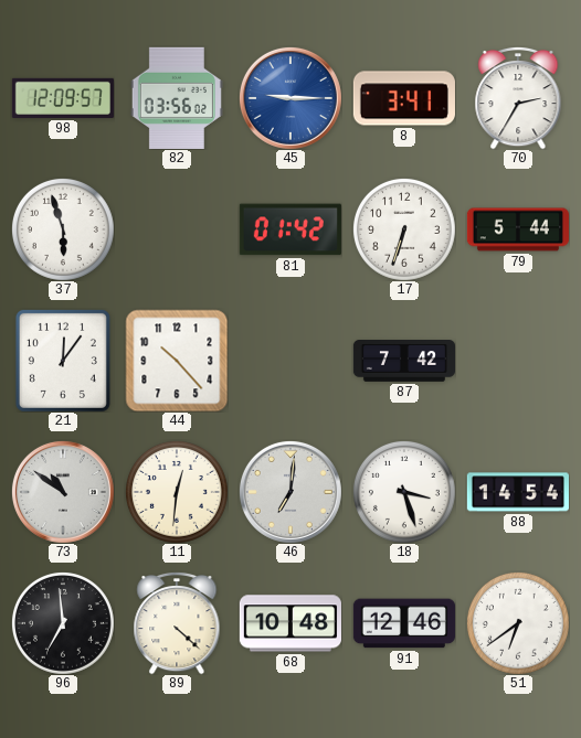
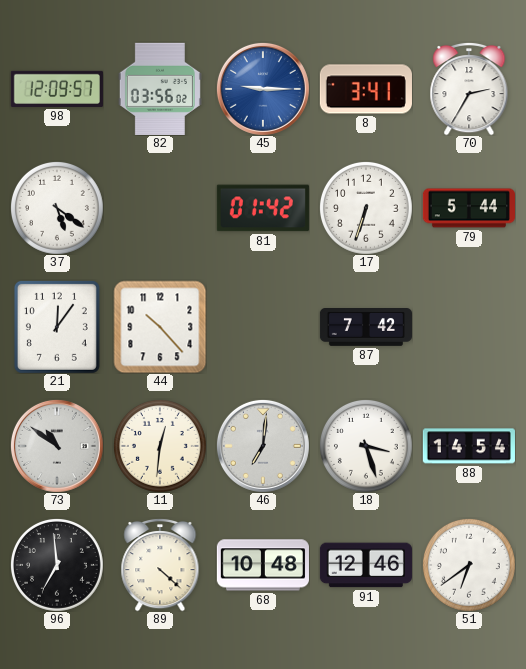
37: 5:57 -> 5:21 (57, 208)
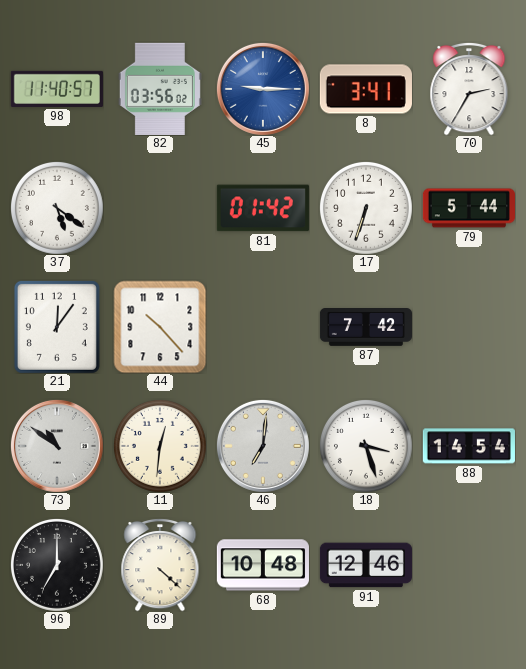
98: 12:09 -> 11:40 (57, 89)
96: 6:59 -> 7:00 (57, 565)
51: 6:39 -> none (469, 565)
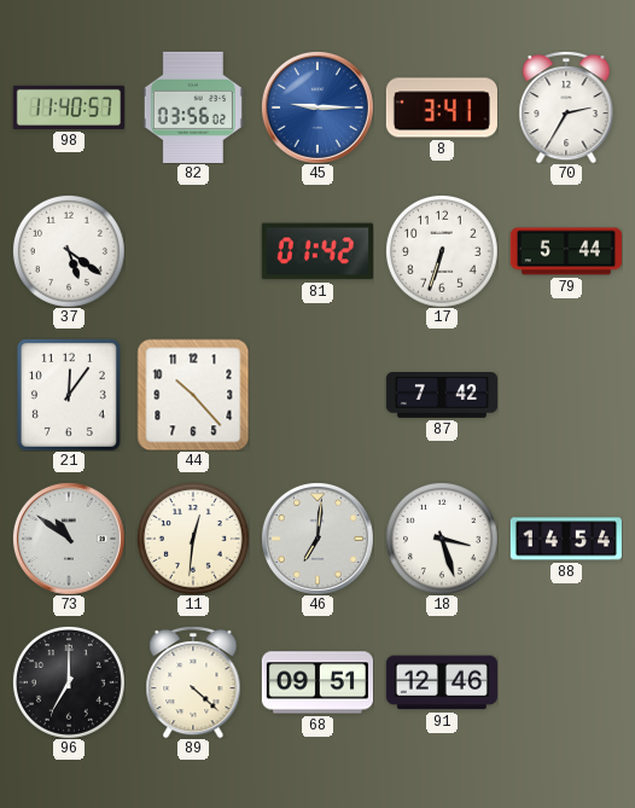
68: 10:48 -> 09:51 (317, 682)
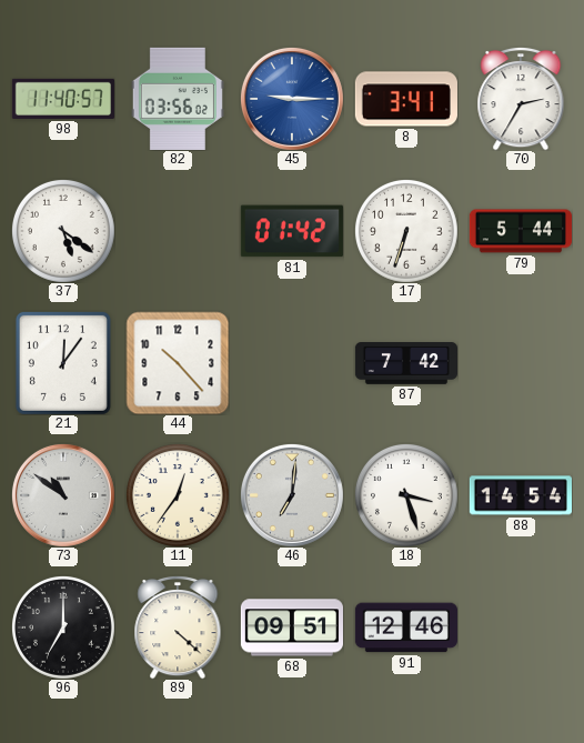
11: 12:31 -> 12:36 (178, 495)
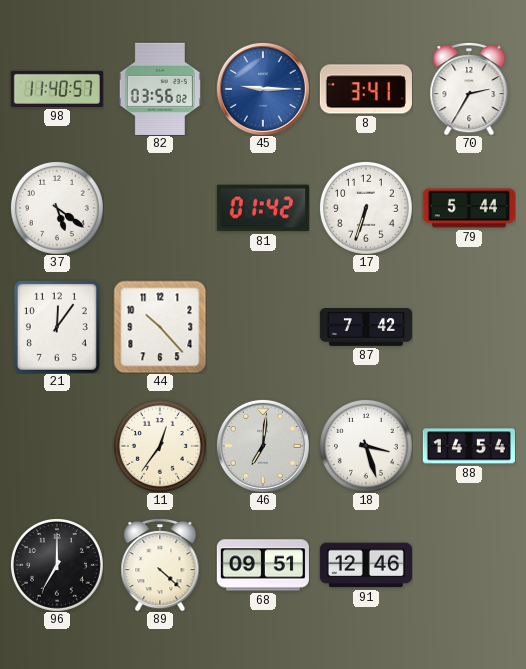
73: 10:51 -> none (63, 495)
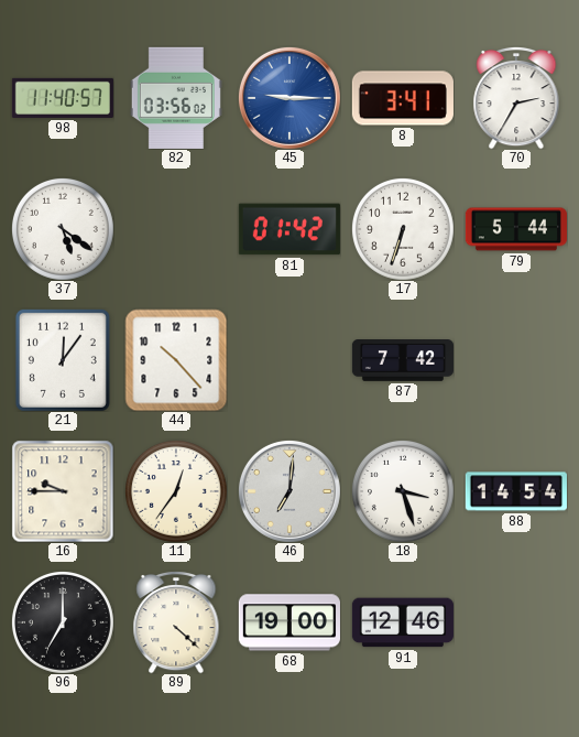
16: none -> 9:45 (63, 491)
68: 09:51 -> 19:00 (289, 622)
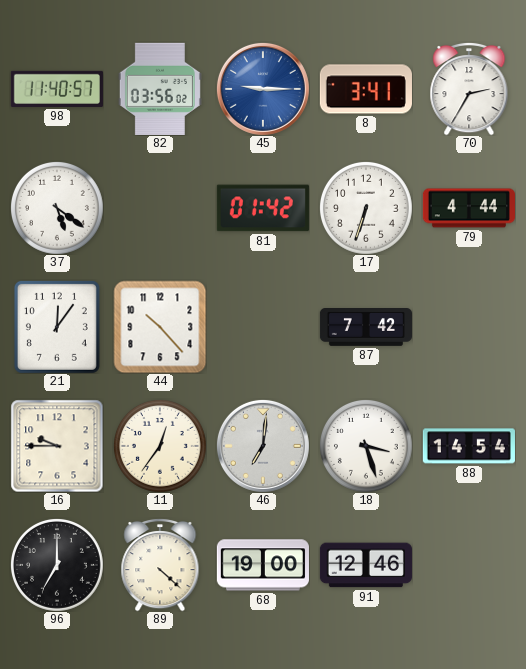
79: 5:44 -> 4:44 (469, 208)
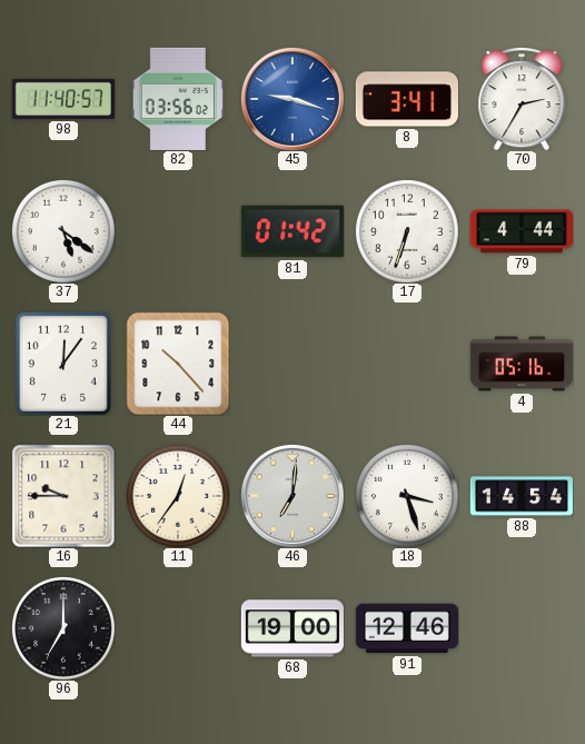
45: 9:15 -> 9:18 (292, 99)
87: 7:42 -> none (365, 328)
4: none -> 05:16 (520, 364)
89: 4:22 -> none (160, 565)
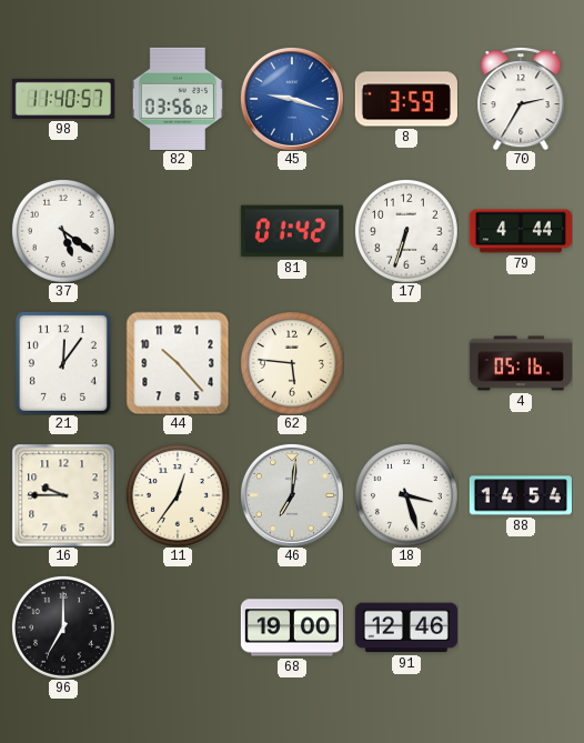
8: 3:41 -> 3:59 (406, 99)
62: none -> 5:46 (292, 363)
